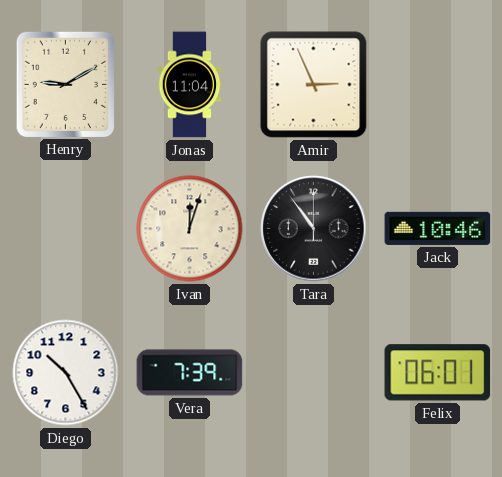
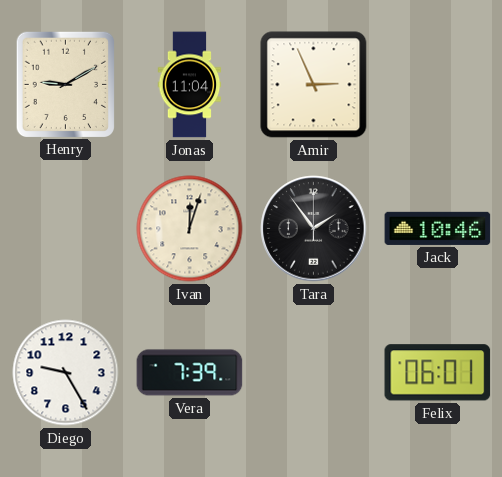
Tara: 10:54 -> 1:54 (314, 229)
Diego: 10:25 -> 9:25 (66, 373)
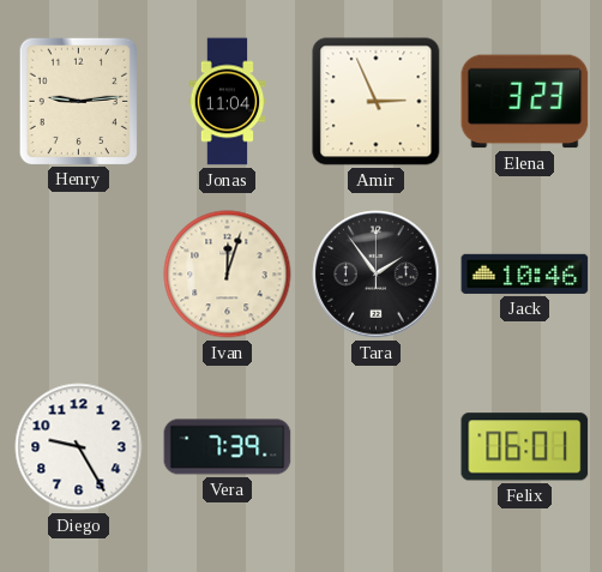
Henry: 9:10 -> 9:14 (78, 101)
Elena: none -> 3:23 (525, 102)
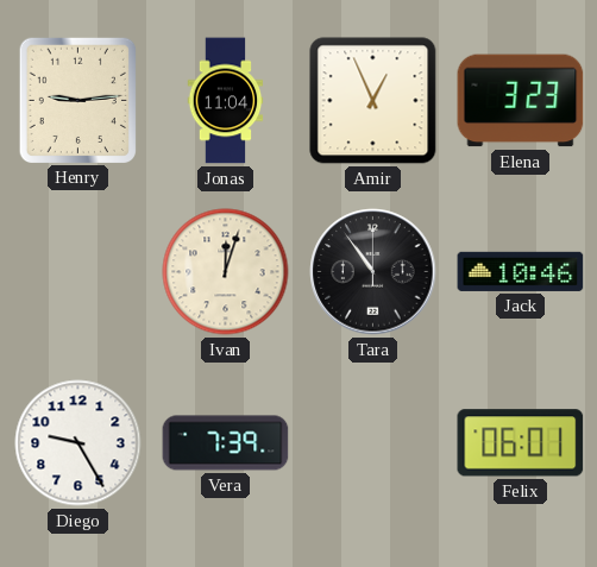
Amir: 2:56 -> 12:56 (373, 101)
Tara: 1:54 -> 10:54 (373, 272)
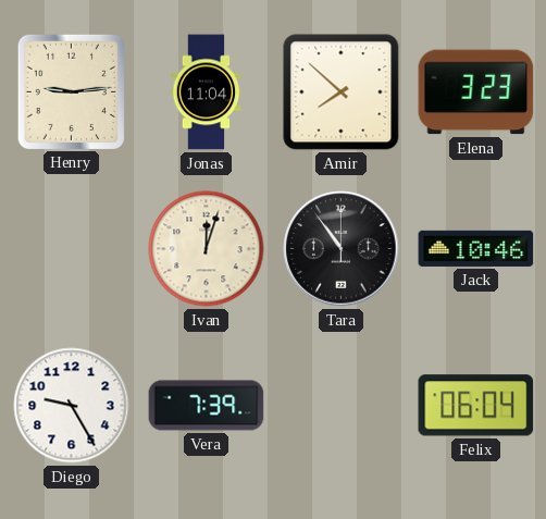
Amir: 12:56 -> 7:52 (342, 92)
Felix: 06:01 -> 06:04 (476, 406)
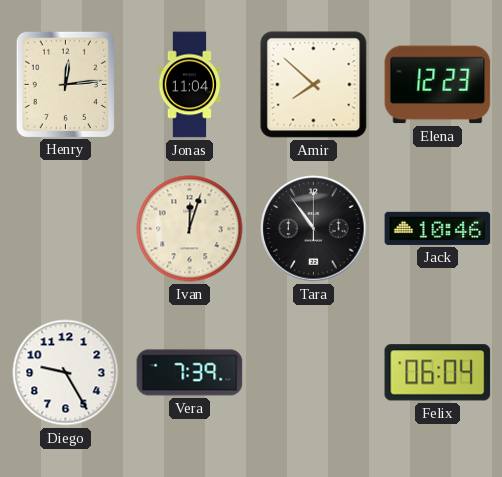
Henry: 9:14 -> 12:14 (65, 84)
Elena: 3:23 -> 12:23 (438, 85)
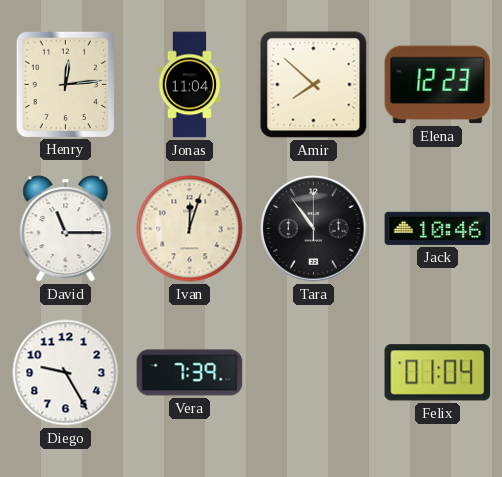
David: none -> 11:15 (66, 229)
Felix: 06:04 -> 01:04 (438, 373)
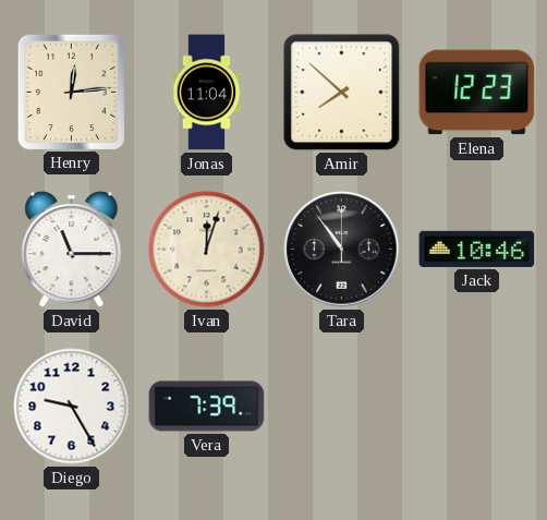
Felix: 01:04 -> none (438, 373)
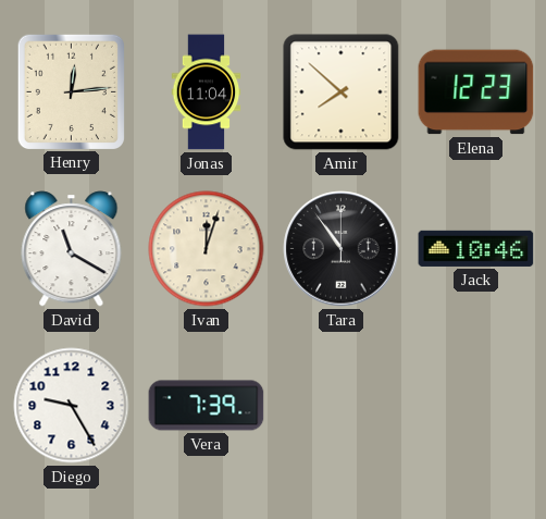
David: 11:15 -> 11:20 (72, 249)
